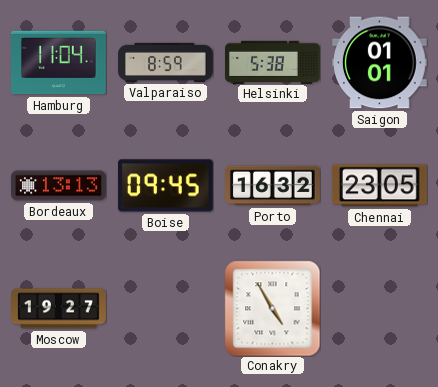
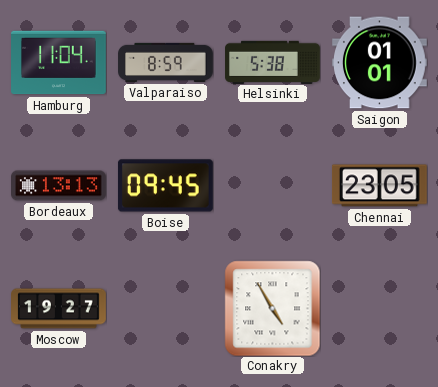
Porto: 16:32 -> none (273, 186)
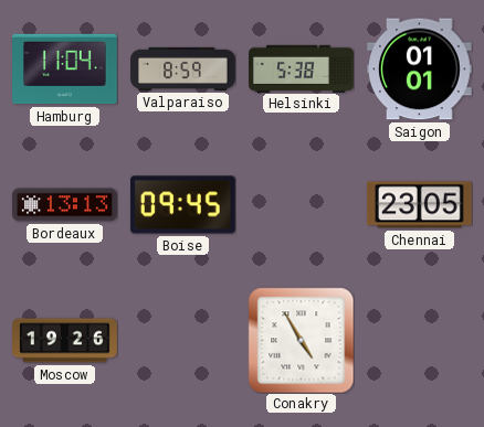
Moscow: 19:27 -> 19:26 (65, 341)
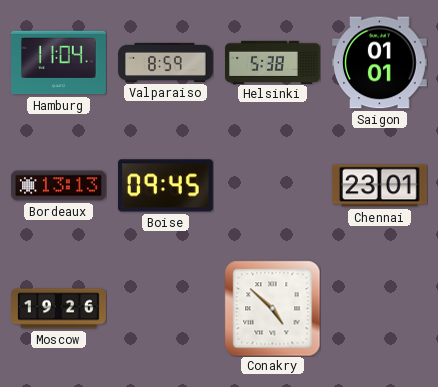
Chennai: 23:05 -> 23:01 (379, 186)
Conakry: 4:55 -> 4:52 (272, 308)
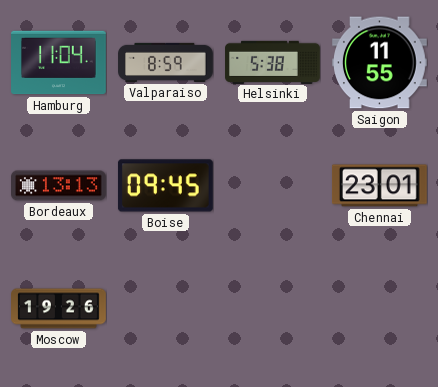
Saigon: 01:01 -> 11:55 (380, 63)
Conakry: 4:52 -> none (272, 308)
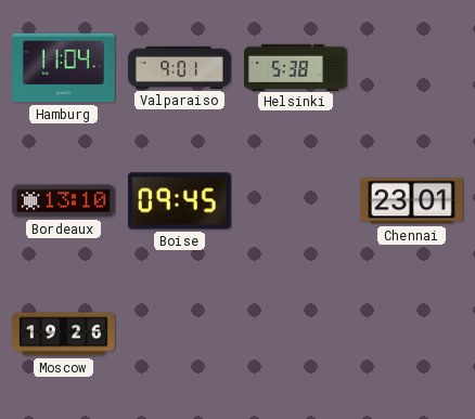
Valparaiso: 8:59 -> 9:01 (180, 67)
Saigon: 11:55 -> none (380, 63)
Bordeaux: 13:13 -> 13:10 (64, 201)
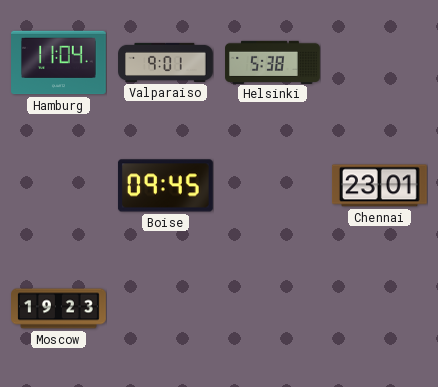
Bordeaux: 13:10 -> none (64, 201)
Moscow: 19:26 -> 19:23 (59, 309)
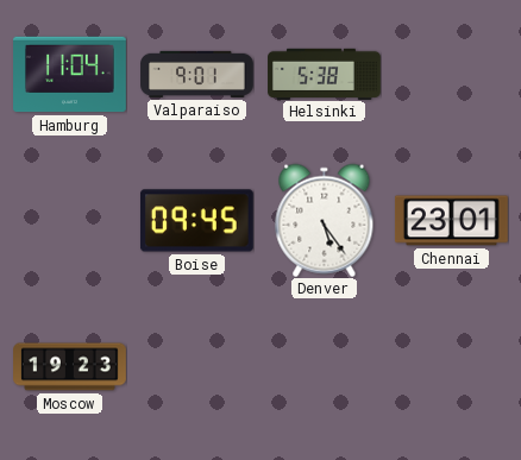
Denver: none -> 5:24 (325, 220)
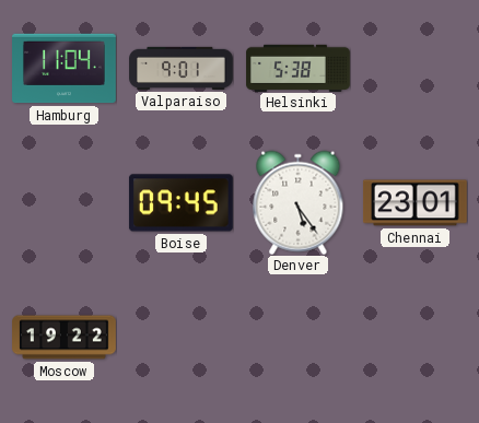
Moscow: 19:23 -> 19:22 (65, 338)
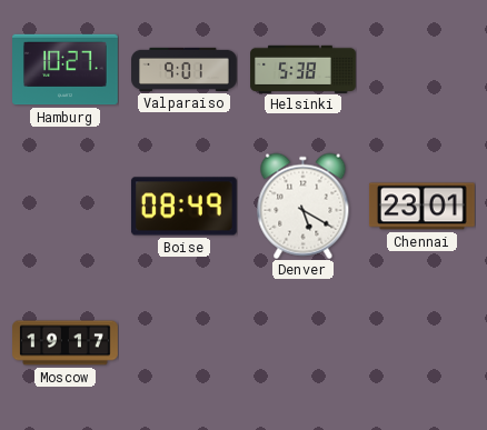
Hamburg: 11:04 -> 10:27 (66, 70)
Boise: 09:45 -> 08:49 (183, 207)
Denver: 5:24 -> 5:20 (304, 206)
Moscow: 19:22 -> 19:17 (66, 343)
